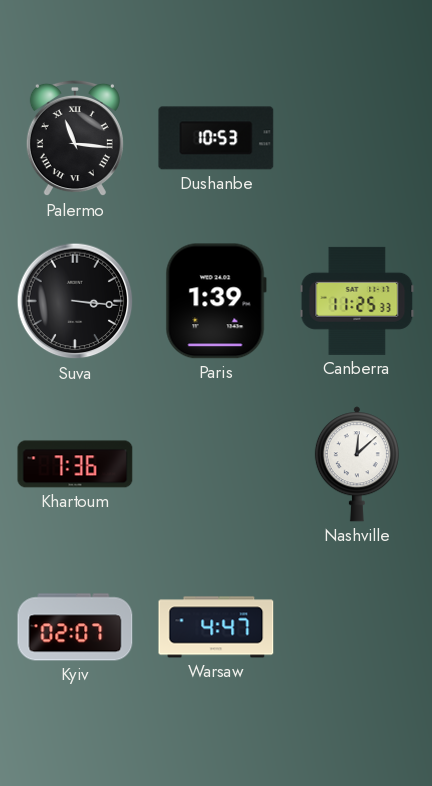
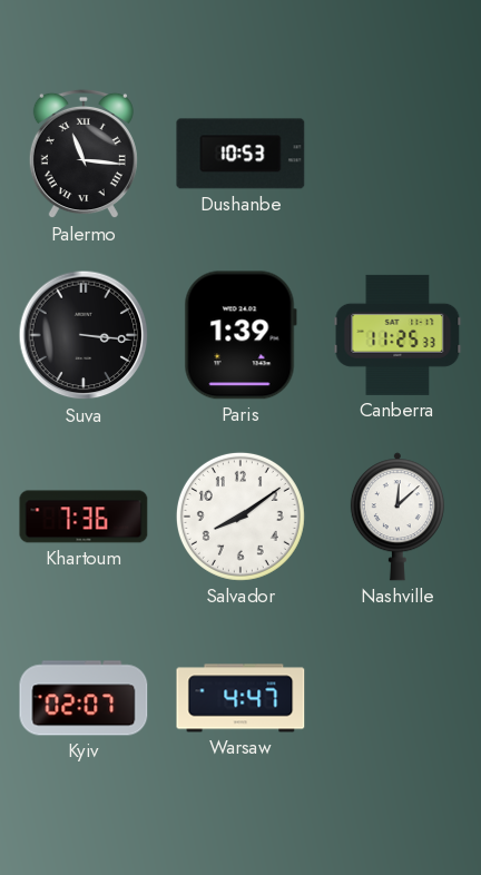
Salvador: none -> 8:09 (240, 517)
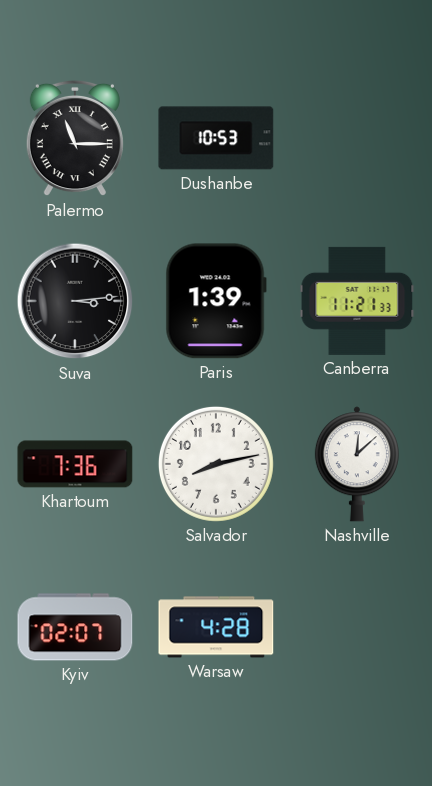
Palermo: 11:16 -> 11:15 (75, 138)
Suva: 3:16 -> 3:14 (75, 301)
Canberra: 11:25 -> 11:21 (357, 301)
Salvador: 8:09 -> 8:13 (216, 464)
Warsaw: 4:47 -> 4:28 (216, 627)
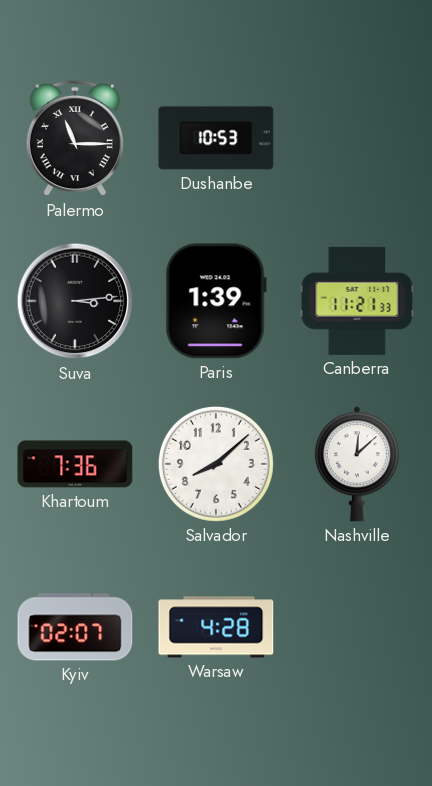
Salvador: 8:13 -> 8:08 (216, 464)
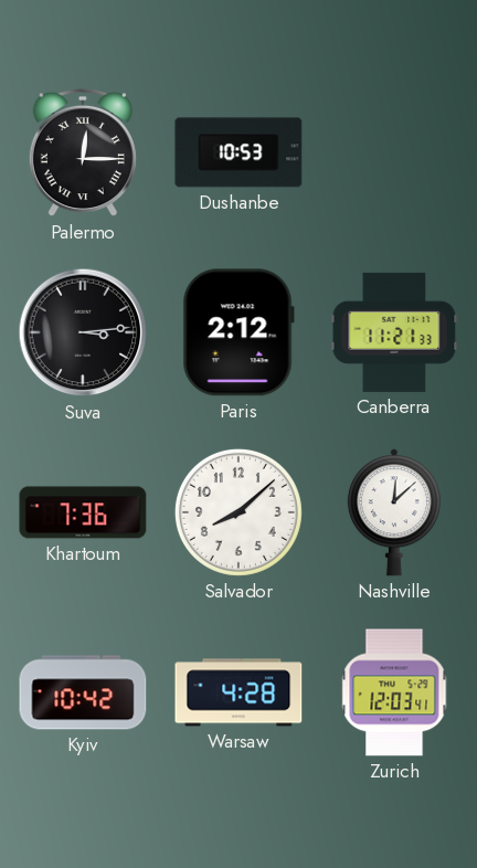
Palermo: 11:15 -> 12:15 (83, 152)
Paris: 1:39 -> 2:12 (239, 332)
Kyiv: 02:07 -> 10:42 (83, 692)
Zurich: none -> 12:03 (394, 692)
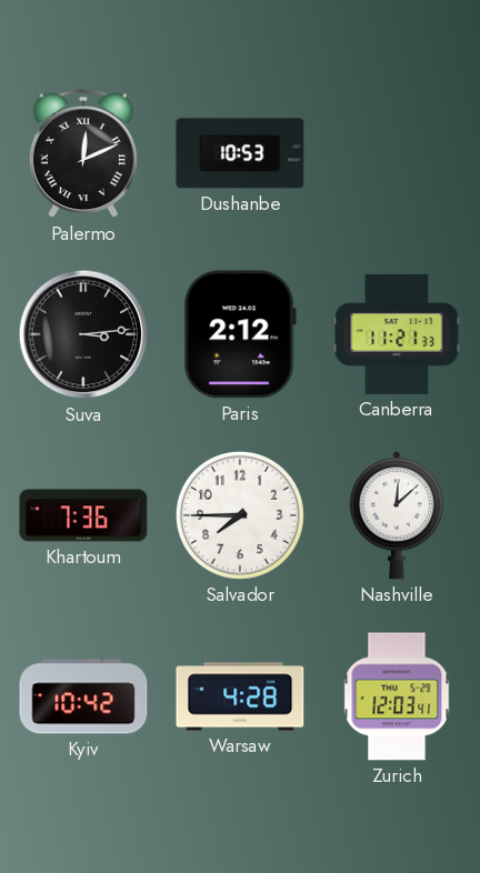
Palermo: 12:15 -> 12:11 (83, 153)
Salvador: 8:08 -> 7:45 (240, 515)
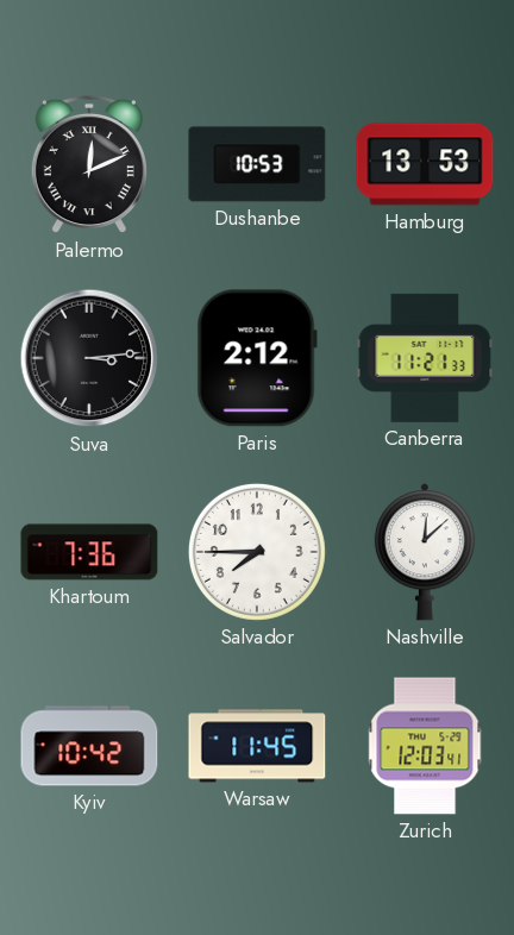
Hamburg: none -> 13:53 (425, 164)
Warsaw: 4:28 -> 11:45 (257, 746)
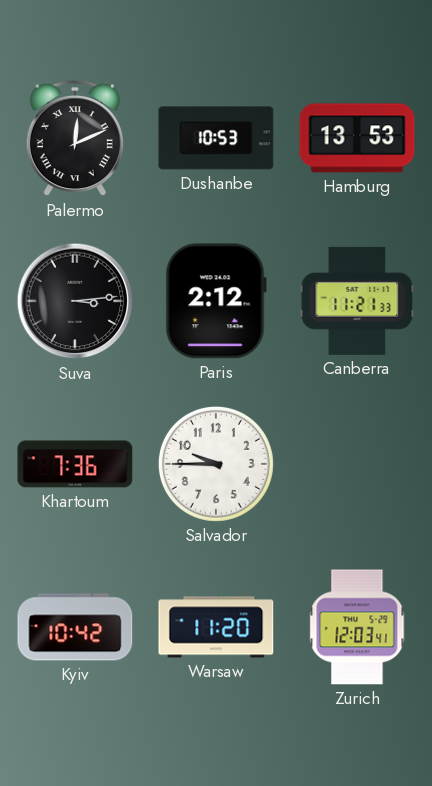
Salvador: 7:45 -> 9:45 (216, 464)
Nashville: 12:08 -> none (425, 552)
Warsaw: 11:45 -> 11:20 (216, 627)
